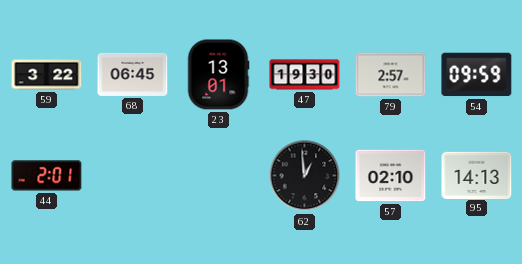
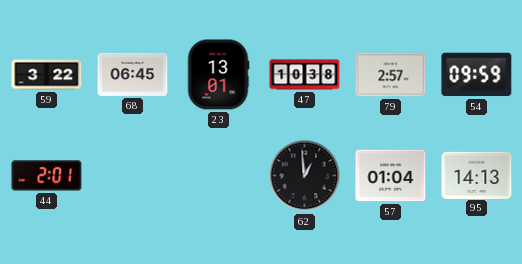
47: 19:30 -> 10:38 (305, 75)
57: 02:10 -> 01:04 (391, 176)
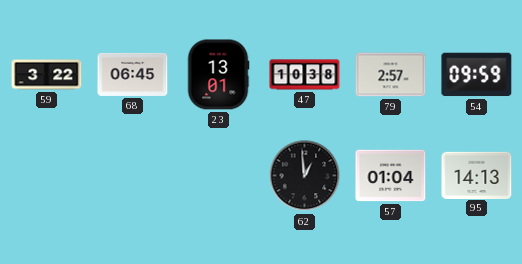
44: 2:01 -> none (47, 176)
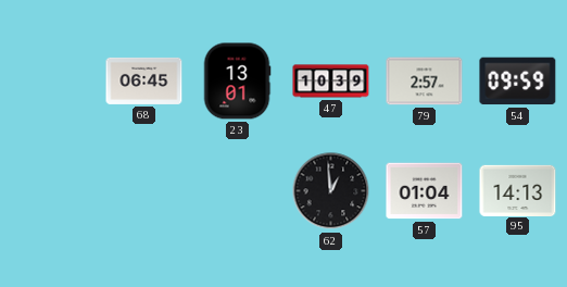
59: 3:22 -> none (47, 75)
47: 10:38 -> 10:39 (331, 82)
